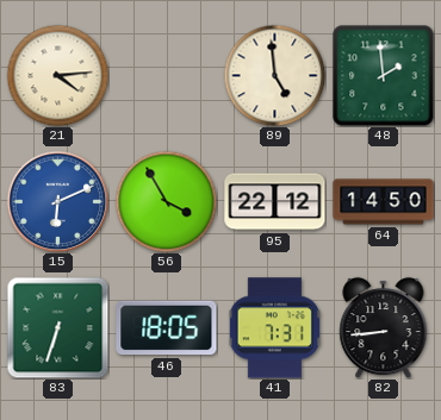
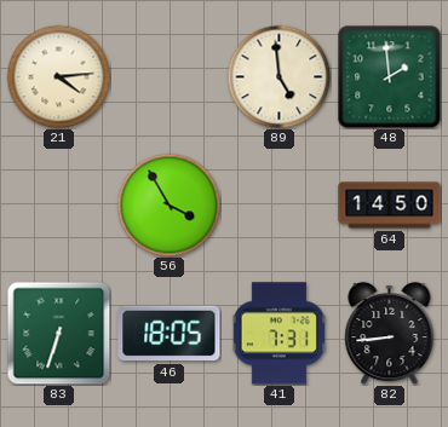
15: 6:11 -> none (57, 201)
95: 22:12 -> none (275, 202)
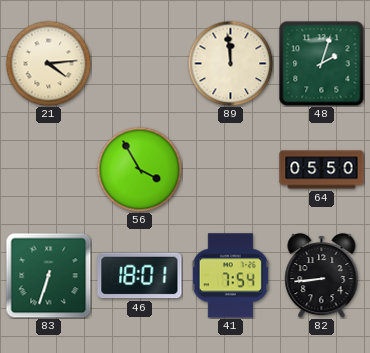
89: 4:59 -> 11:59 (230, 63)
48: 1:59 -> 2:03 (322, 64)
64: 14:50 -> 05:50 (322, 170)
46: 18:05 -> 18:01 (140, 276)
41: 7:31 -> 7:54 (230, 276)
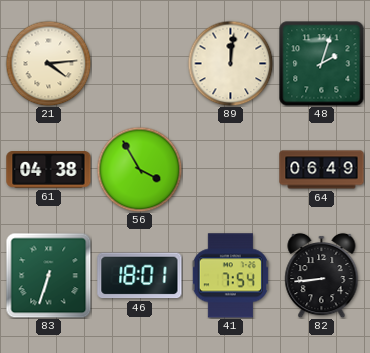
89: 11:59 -> 12:01 (230, 63)
61: none -> 04:38 (49, 170)
64: 05:50 -> 06:49 (322, 170)
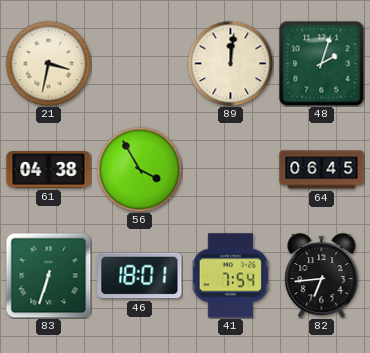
21: 4:14 -> 3:32 (48, 63)
64: 06:49 -> 06:45 (322, 170)
82: 8:44 -> 6:44 (322, 275)
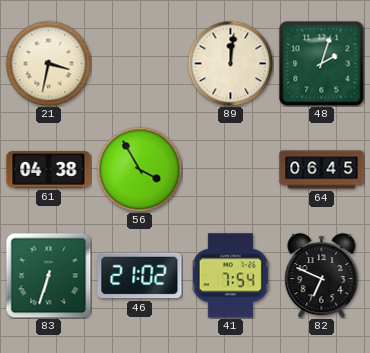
46: 18:01 -> 21:02 (140, 276)
82: 6:44 -> 6:49 (322, 275)
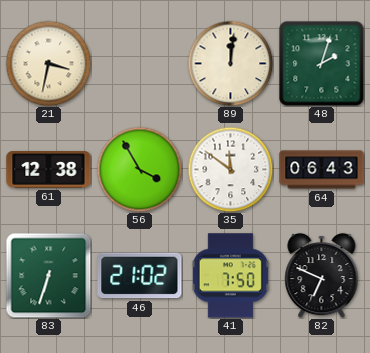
61: 04:38 -> 12:38 (49, 170)
35: none -> 11:51 (230, 169)
64: 06:45 -> 06:43 (322, 170)
41: 7:54 -> 7:50 (230, 276)
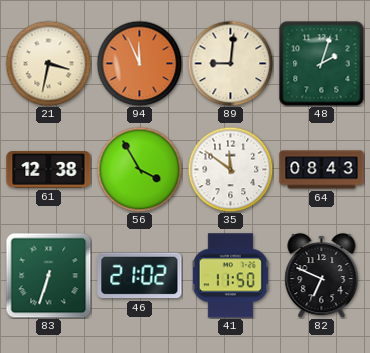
94: none -> 11:56 (139, 63)
89: 12:01 -> 9:01 (230, 63)
64: 06:43 -> 08:43 (322, 170)
41: 7:50 -> 11:50 (230, 276)
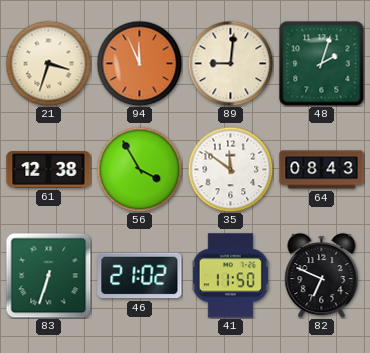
21: 3:32 -> 3:33 (48, 63)
